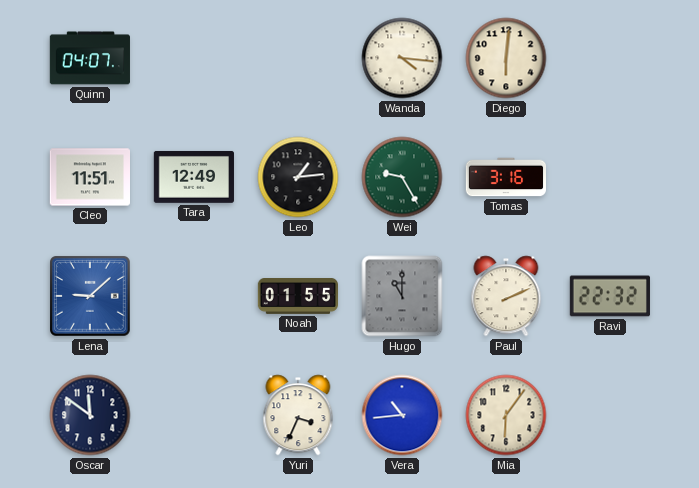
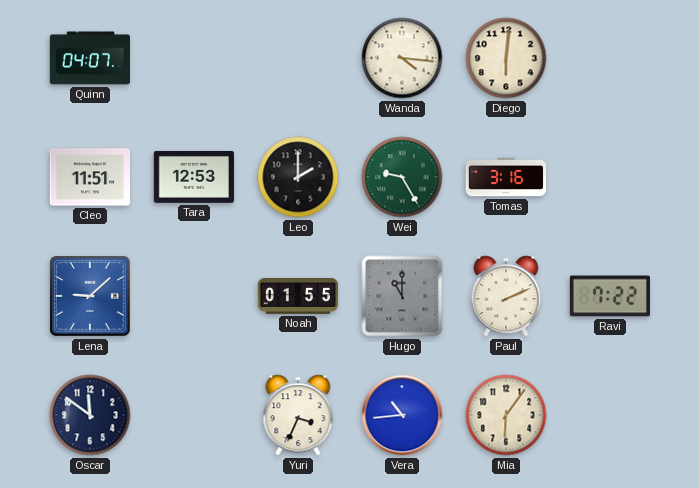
Tara: 12:49 -> 12:53 (194, 177)
Leo: 1:14 -> 2:00 (298, 177)
Ravi: 22:32 -> 7:22 (609, 296)
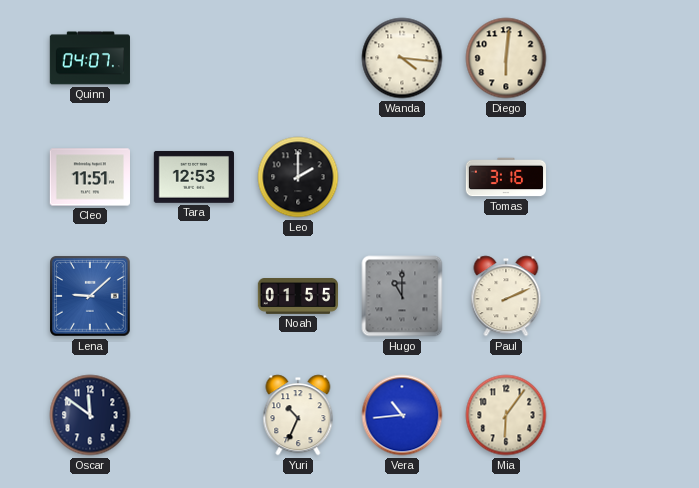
Wei: 9:25 -> none (402, 177)
Ravi: 7:22 -> none (609, 296)
Yuri: 3:34 -> 10:34 (298, 415)
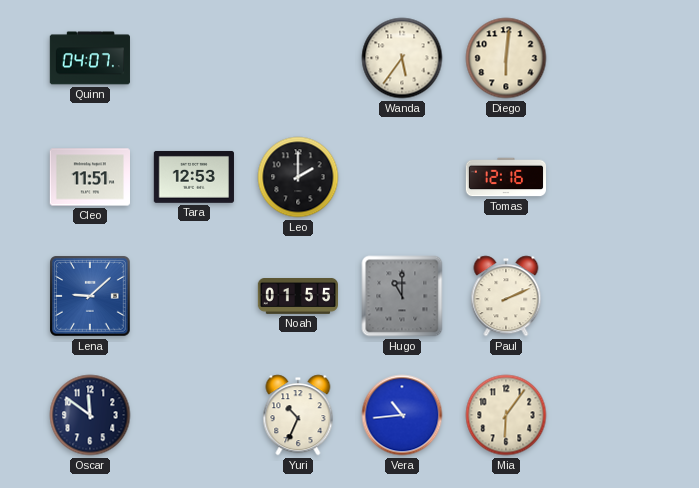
Wanda: 4:16 -> 5:36 (402, 58)
Tomas: 3:16 -> 12:16 (505, 177)
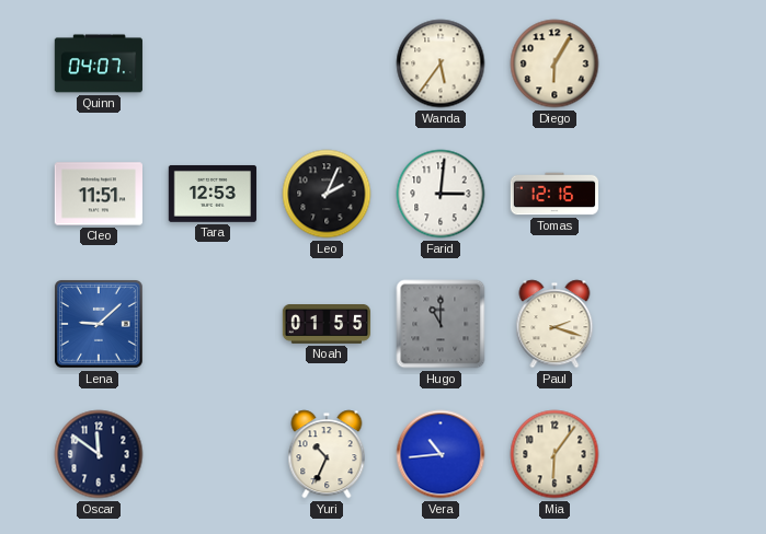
Diego: 6:01 -> 6:05 (555, 63)
Leo: 2:00 -> 2:04 (327, 194)
Farid: none -> 3:01 (441, 194)
Paul: 2:11 -> 2:18 (555, 324)
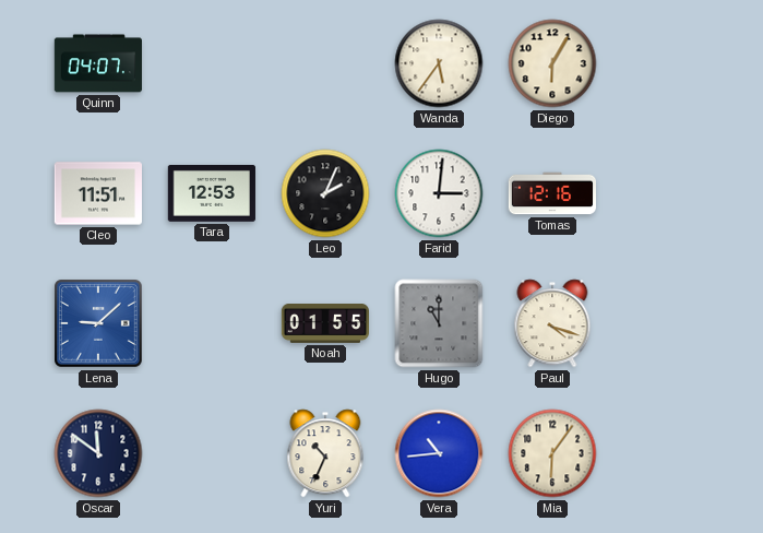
Paul: 2:18 -> 4:18 (552, 323)
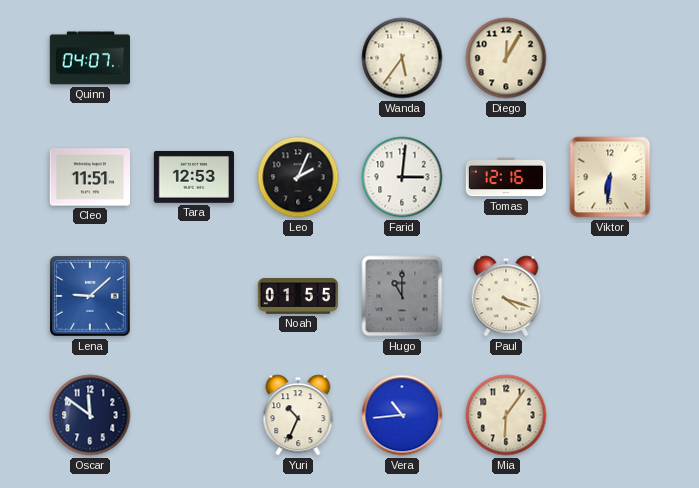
Diego: 6:05 -> 12:05 (506, 58)
Viktor: none -> 6:31 (610, 177)
